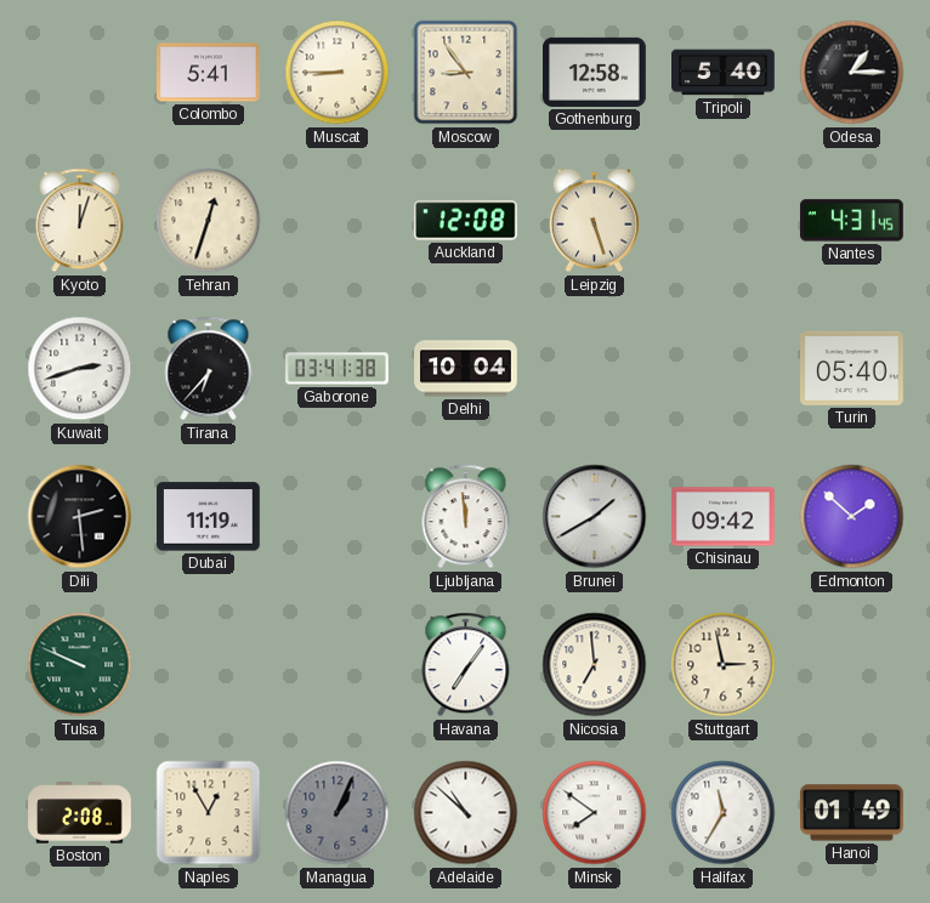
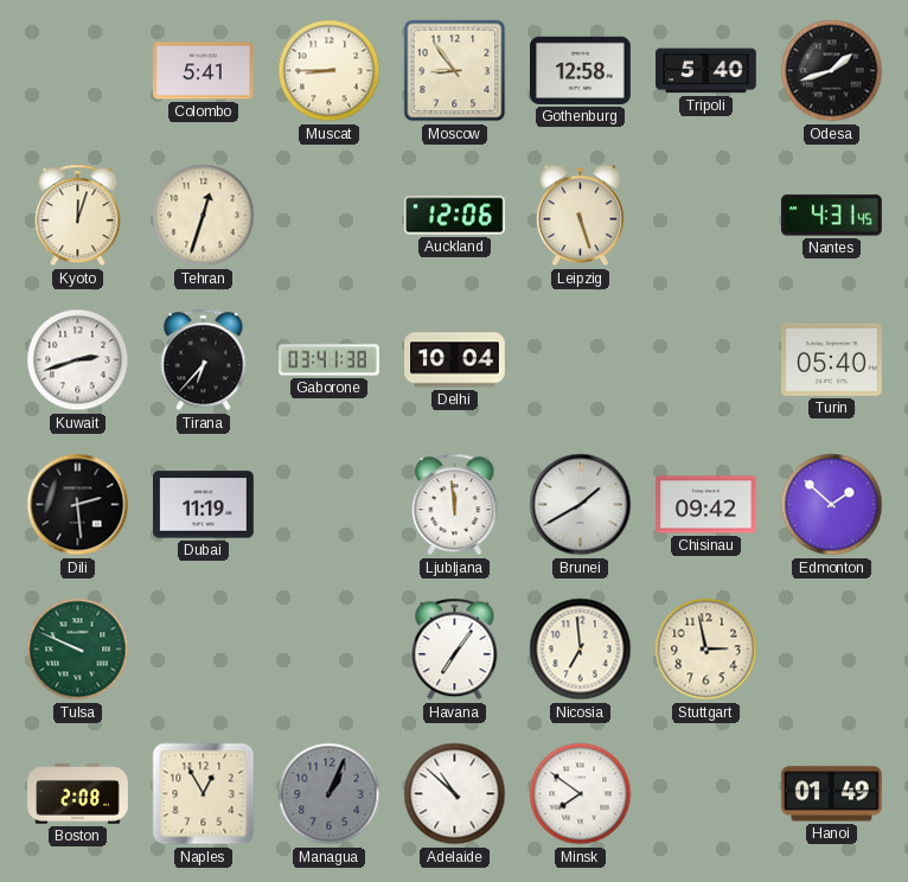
Odesa: 1:15 -> 1:42 (832, 71)
Auckland: 12:08 -> 12:06 (454, 216)
Halifax: 11:35 -> none (724, 813)
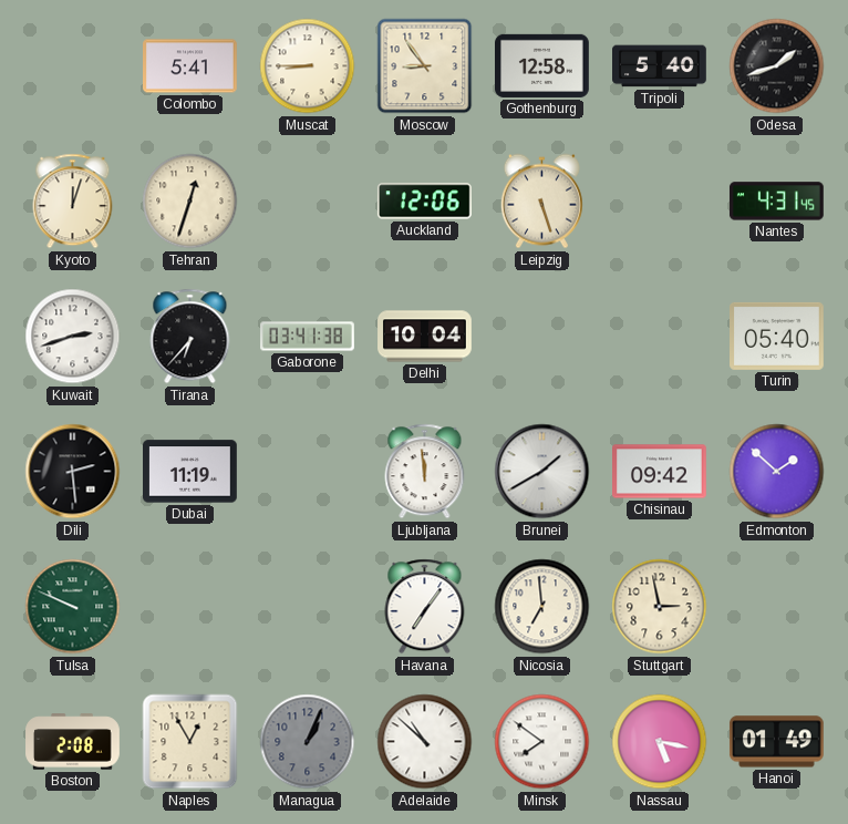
Nassau: none -> 5:17 (660, 742)
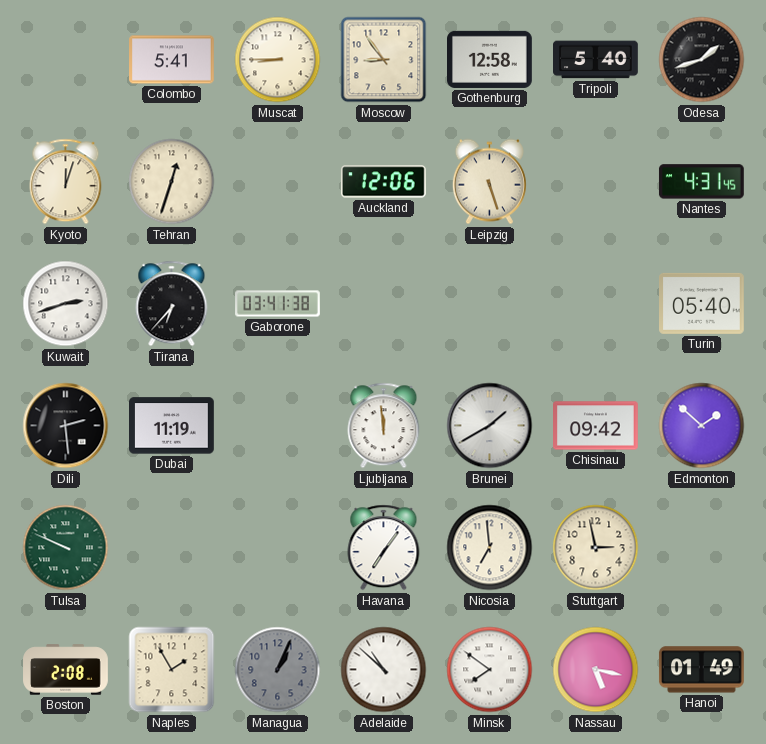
Delhi: 10:04 -> none (425, 337)
Naples: 12:55 -> 1:55 (172, 670)
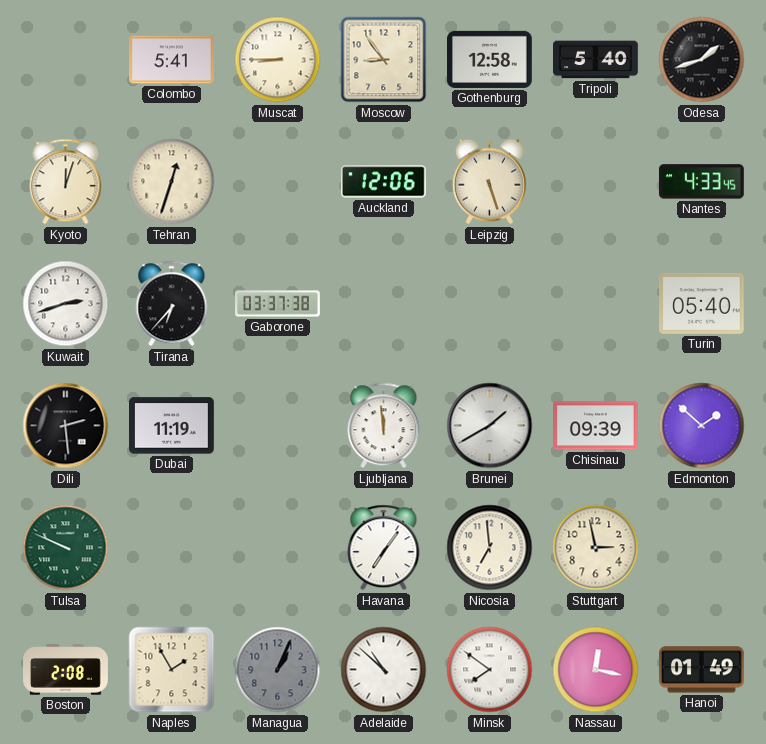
Nantes: 4:31 -> 4:33 (701, 182)
Gaborone: 03:41 -> 03:37 (278, 304)
Chisinau: 09:42 -> 09:39 (596, 426)
Nassau: 5:17 -> 12:17 (596, 670)
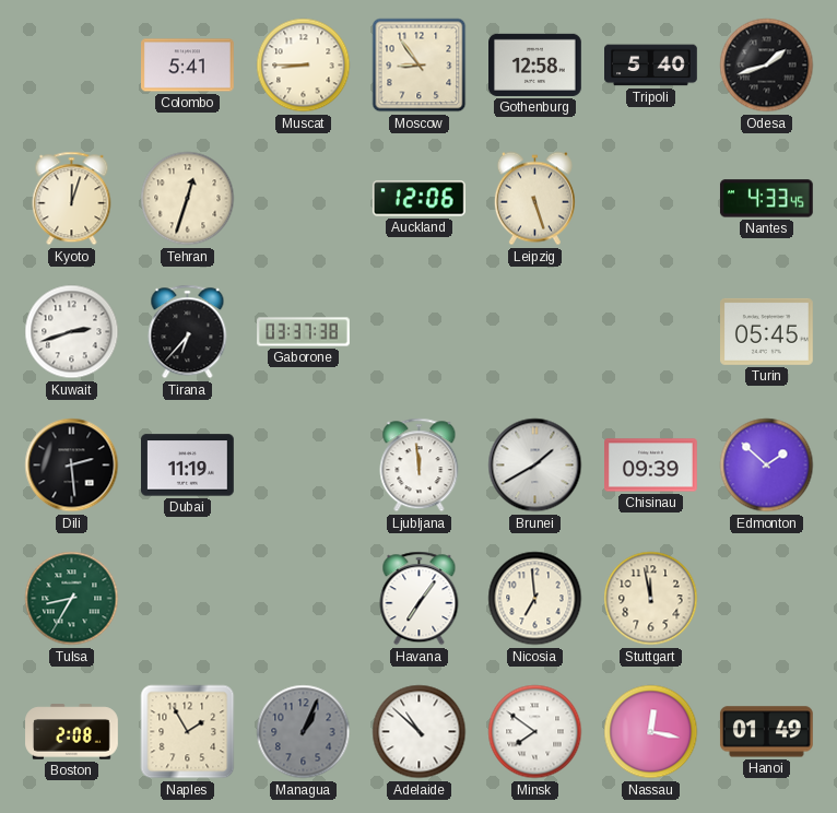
Turin: 05:40 -> 05:45 (767, 331)
Tulsa: 9:49 -> 8:35 (72, 599)
Stuttgart: 2:58 -> 11:58 (651, 599)
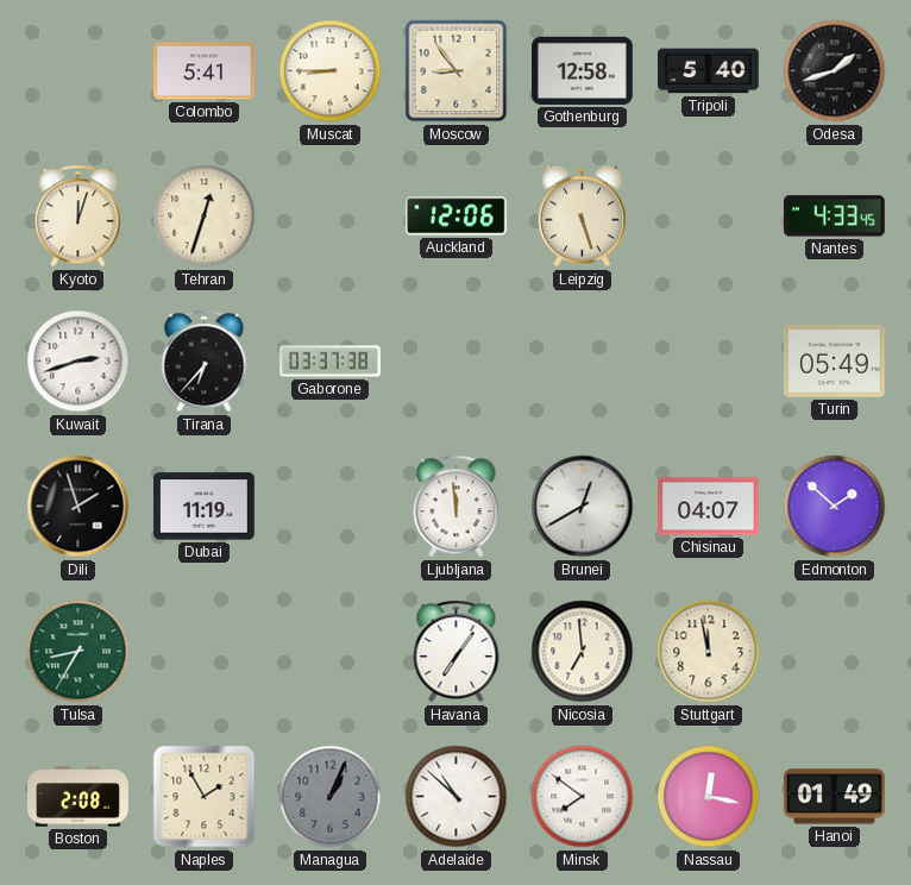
Turin: 05:45 -> 05:49 (835, 360)
Dili: 2:29 -> 1:57 (78, 507)
Brunei: 1:40 -> 12:40 (583, 507)
Chisinau: 09:39 -> 04:07 (709, 507)
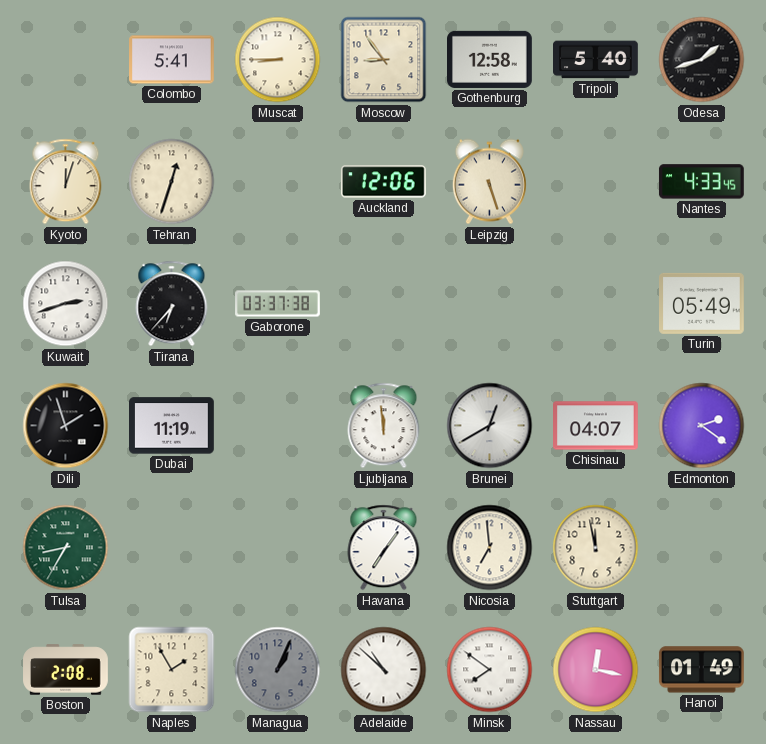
Edmonton: 1:52 -> 2:21 (702, 426)
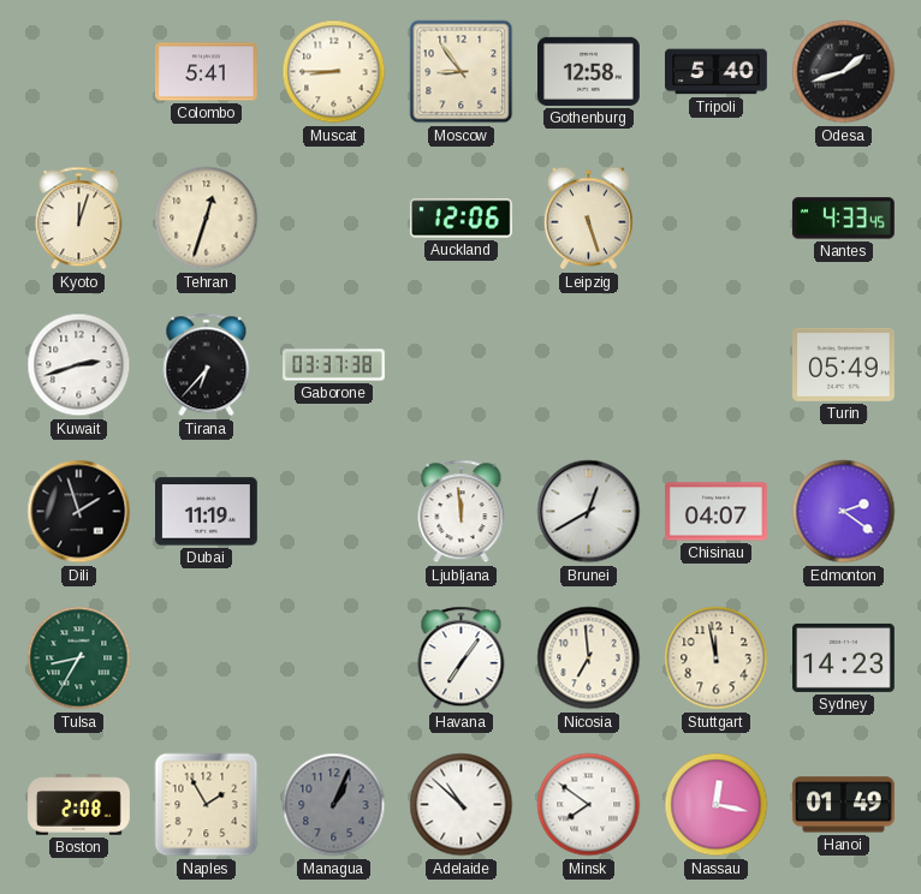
Sydney: none -> 14:23 (844, 657)
